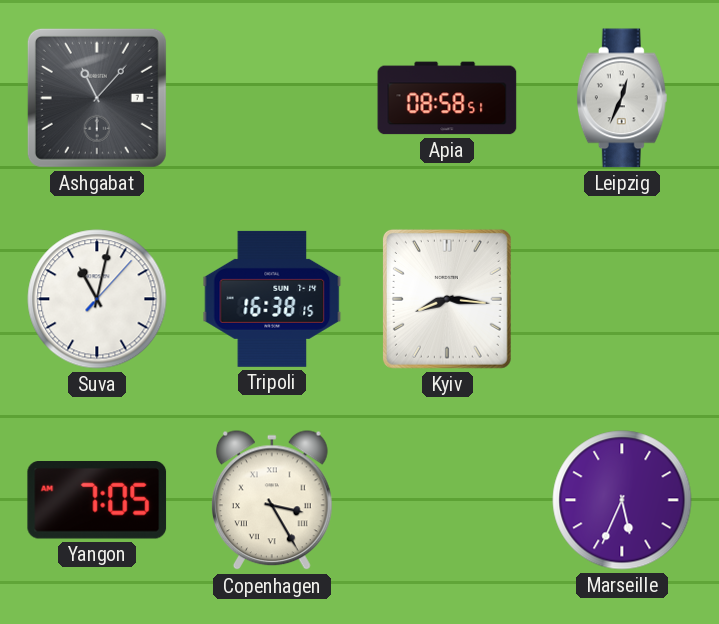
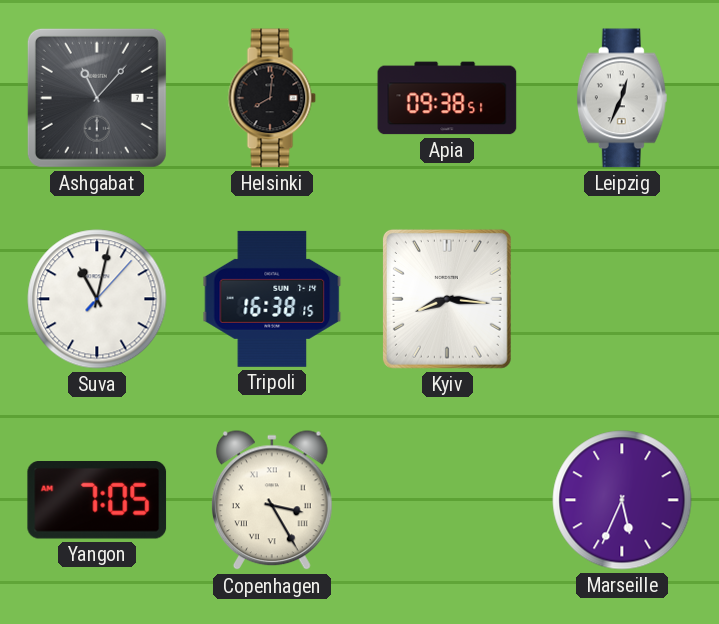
Helsinki: none -> 8:01 (272, 98)
Apia: 08:58 -> 09:38 (447, 98)
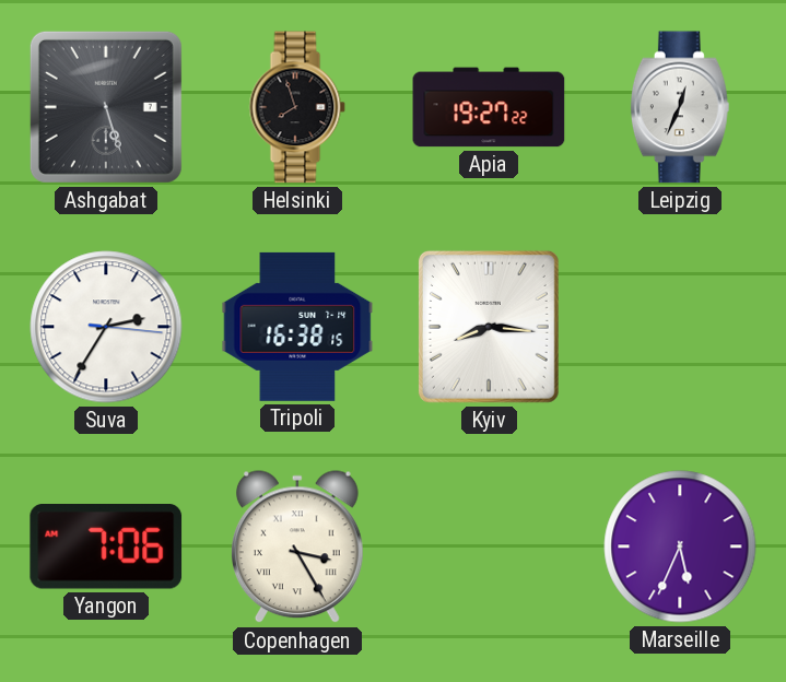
Ashgabat: 11:07 -> 5:27 (106, 107)
Helsinki: 8:01 -> 7:57 (297, 107)
Apia: 09:38 -> 19:27 (489, 107)
Suva: 11:02 -> 2:35 (106, 327)
Yangon: 7:05 -> 7:06 (106, 548)
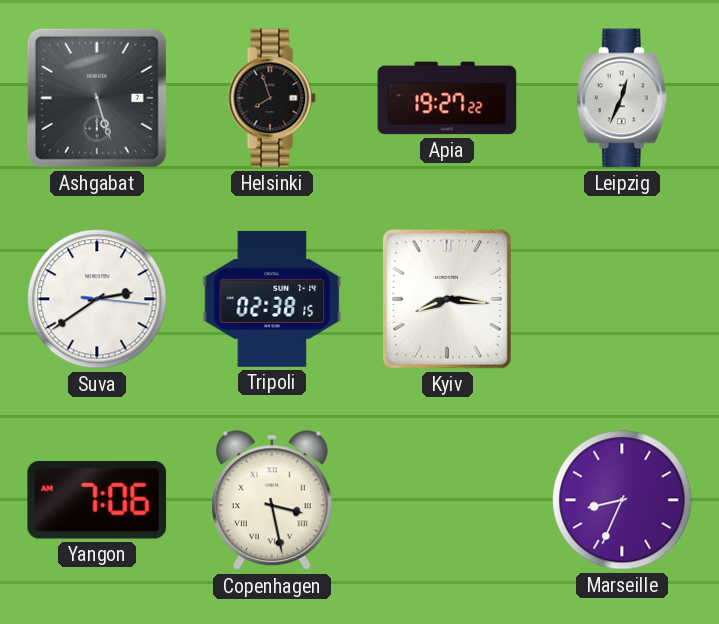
Suva: 2:35 -> 2:39 (97, 299)
Tripoli: 16:38 -> 02:38 (272, 299)
Copenhagen: 3:25 -> 3:28 (272, 501)
Marseille: 5:34 -> 8:34 (622, 500)
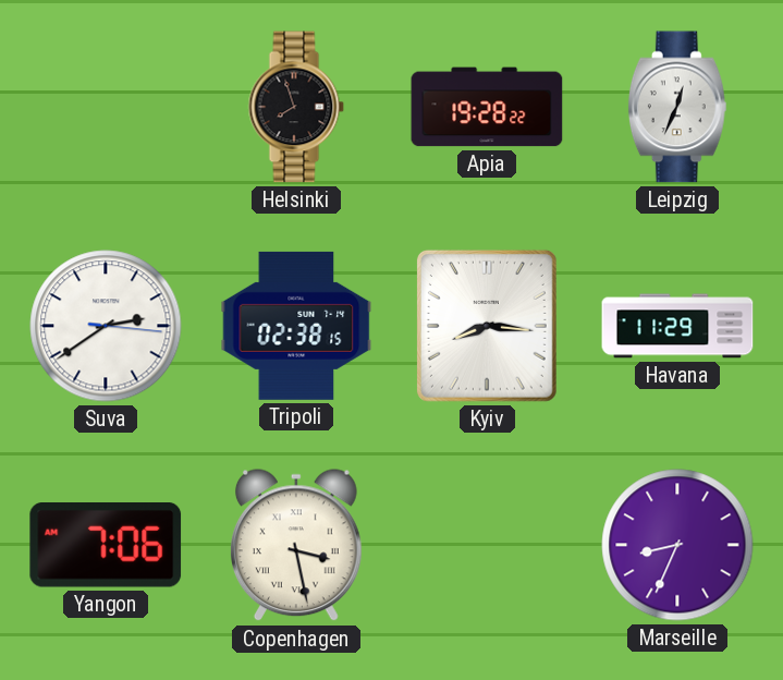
Ashgabat: 5:27 -> none (97, 98)
Apia: 19:27 -> 19:28 (487, 107)
Havana: none -> 11:29 (677, 326)
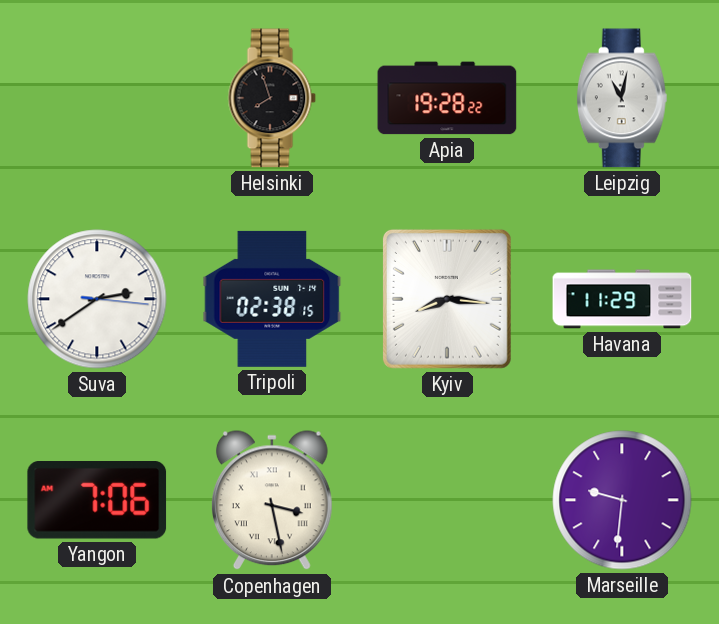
Leipzig: 12:34 -> 11:02 (622, 98)
Marseille: 8:34 -> 9:31 (622, 500)
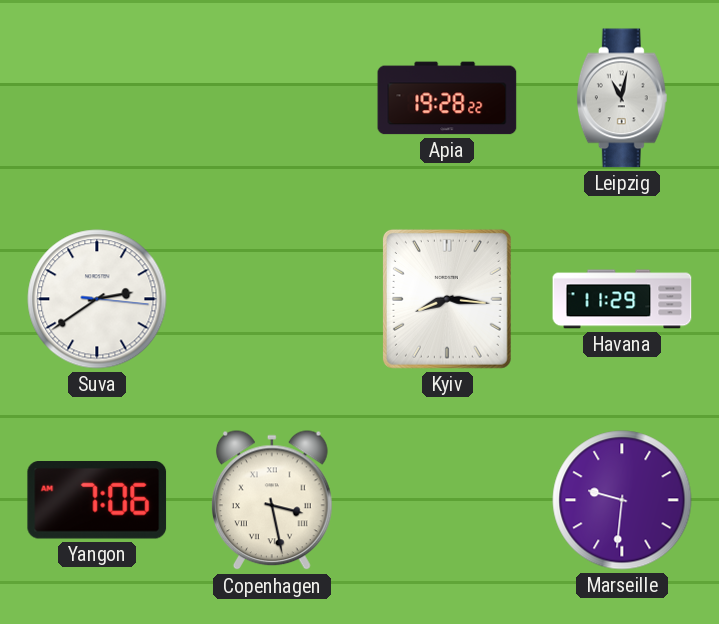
Helsinki: 7:57 -> none (272, 98)
Tripoli: 02:38 -> none (272, 299)
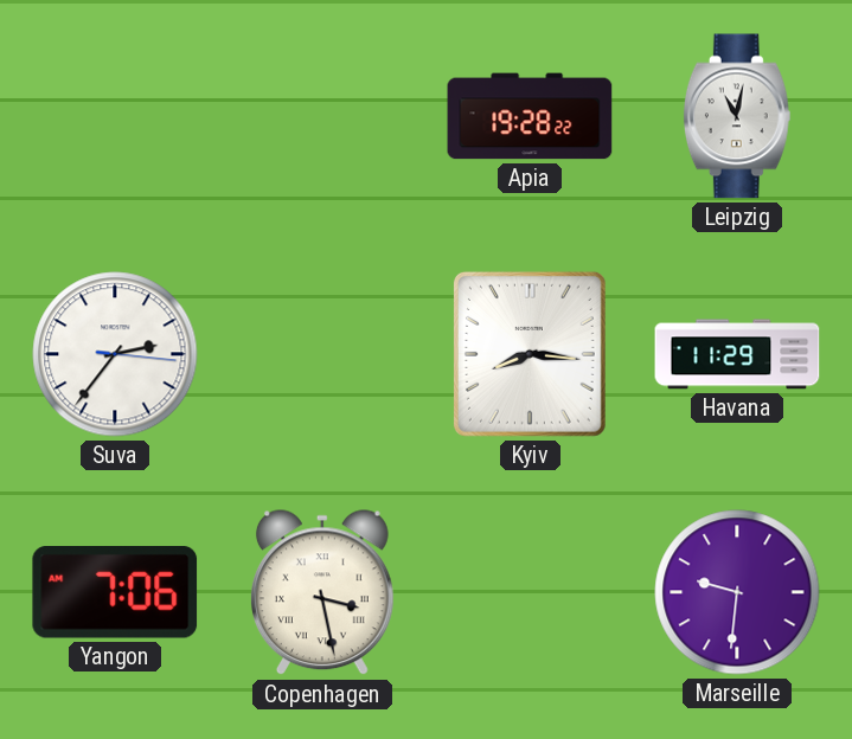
Suva: 2:39 -> 2:36 (115, 354)
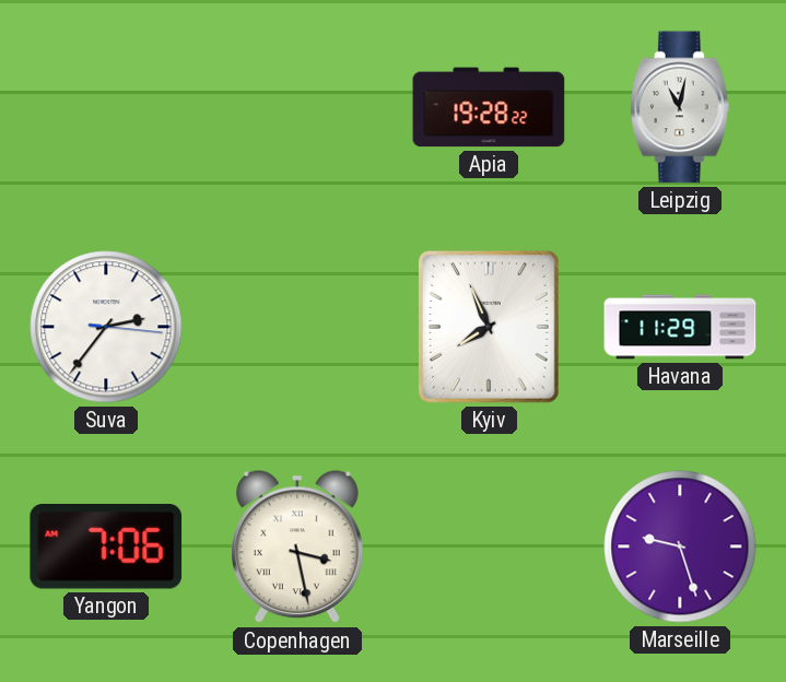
Kyiv: 8:16 -> 7:56 (489, 327)
Marseille: 9:31 -> 9:27 (680, 546)
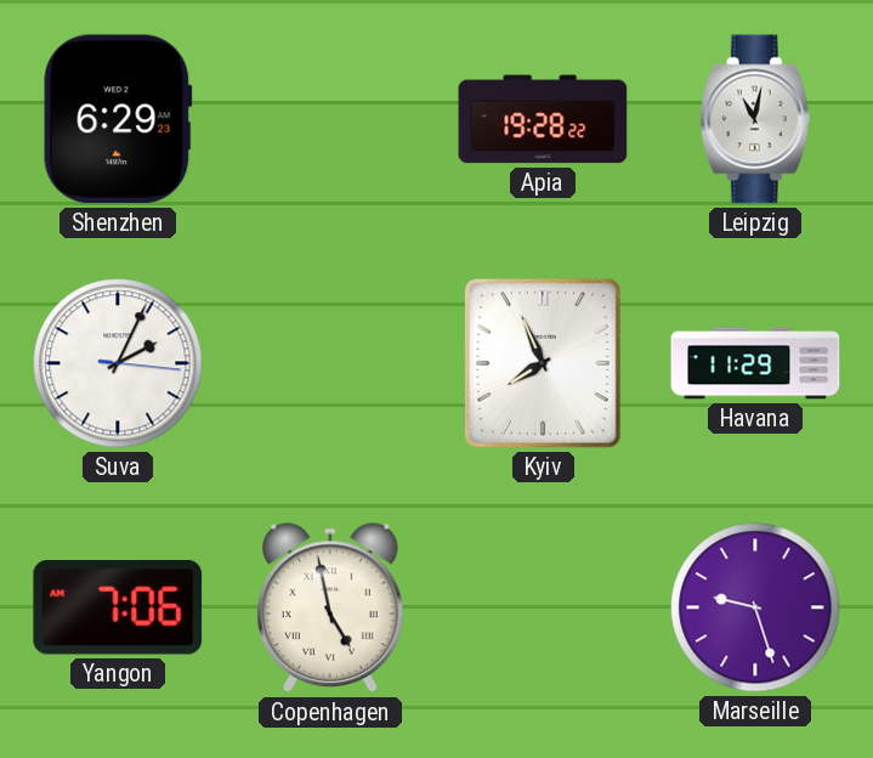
Shenzhen: none -> 6:29 (118, 119)
Suva: 2:36 -> 2:04 (118, 363)
Copenhagen: 3:28 -> 4:58 (330, 609)
